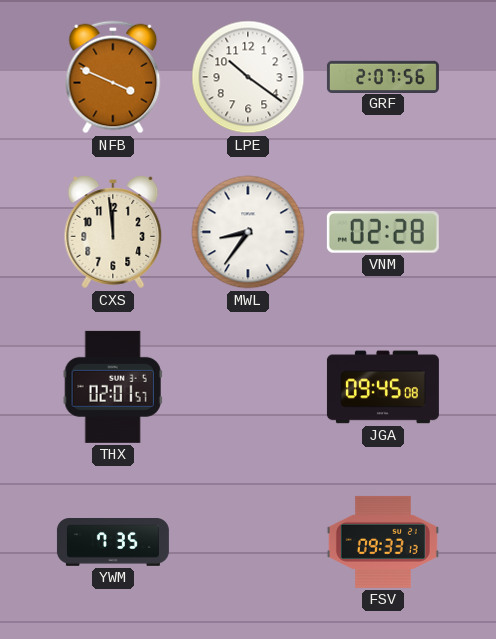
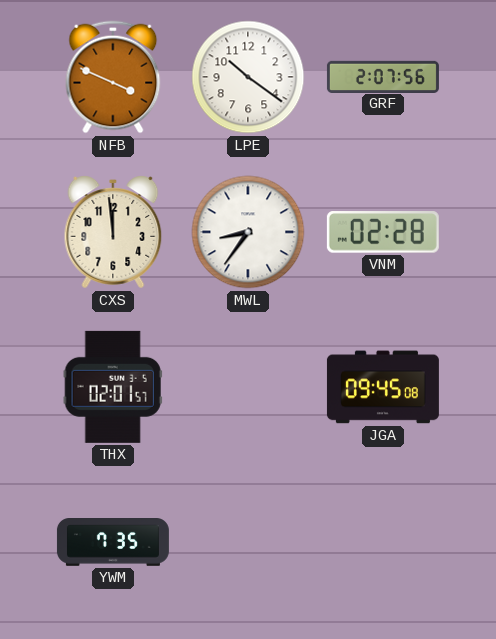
FSV: 09:33 -> none (383, 542)
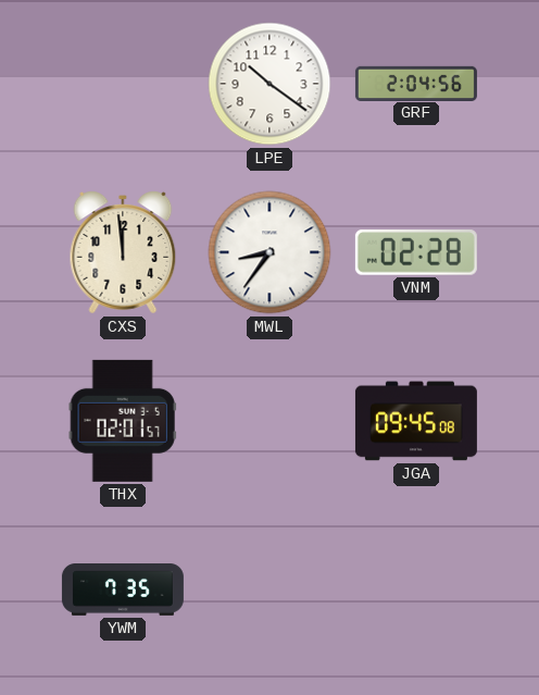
NFB: 3:49 -> none (113, 77)
GRF: 2:07 -> 2:04 (416, 83)
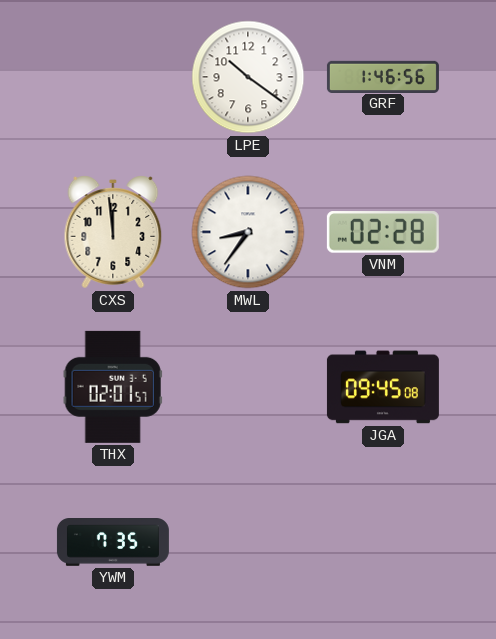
GRF: 2:04 -> 1:46 (383, 76)
